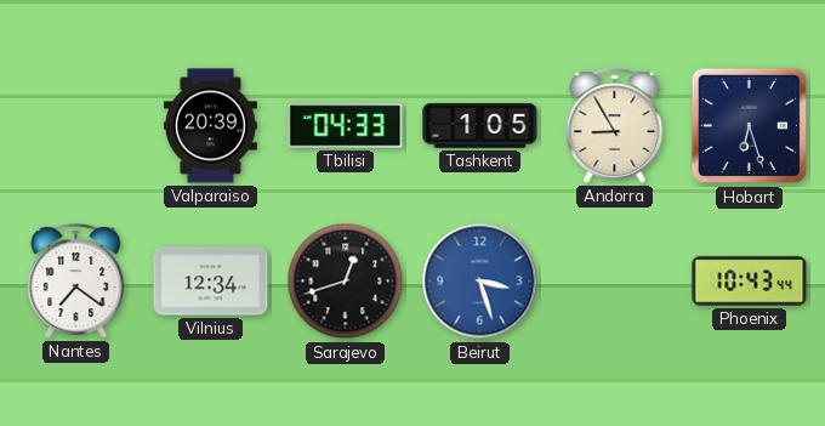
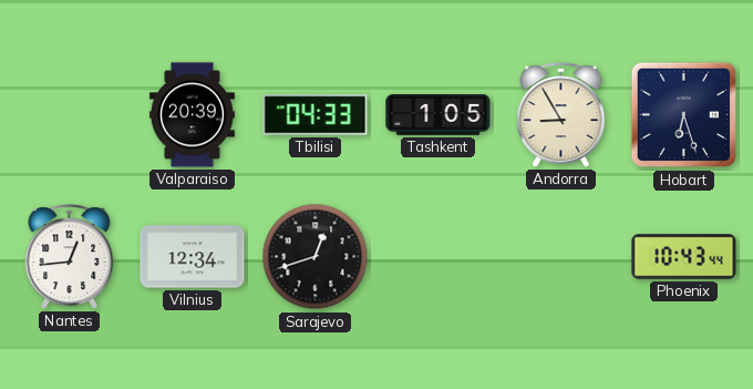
Nantes: 7:21 -> 12:44 (70, 257)
Beirut: 3:27 -> none (480, 282)
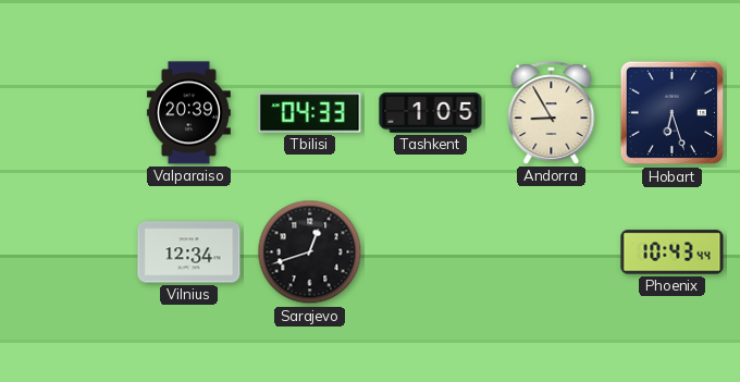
Nantes: 12:44 -> none (70, 257)
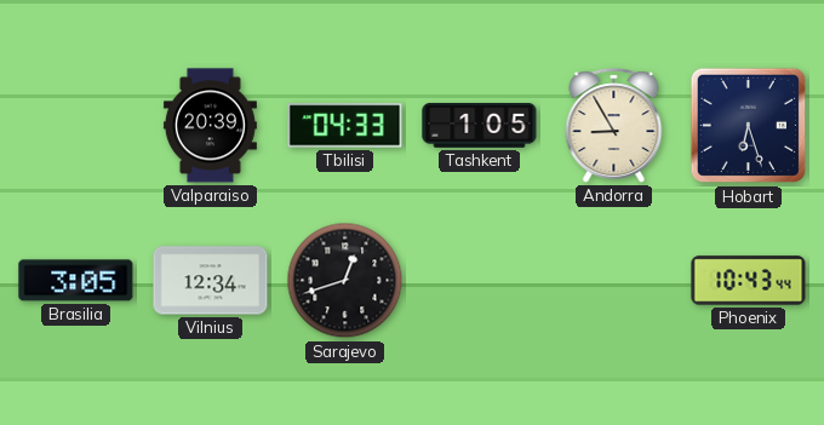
Brasilia: none -> 3:05 (76, 281)
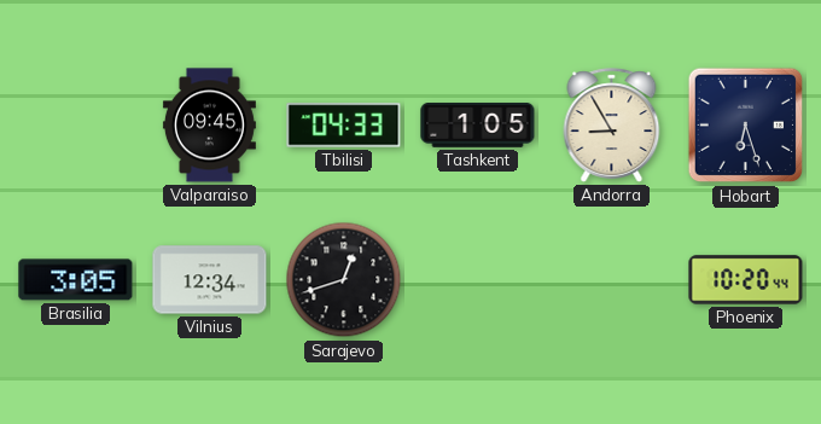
Valparaiso: 20:39 -> 09:45 (209, 126)
Phoenix: 10:43 -> 10:20 (746, 280)
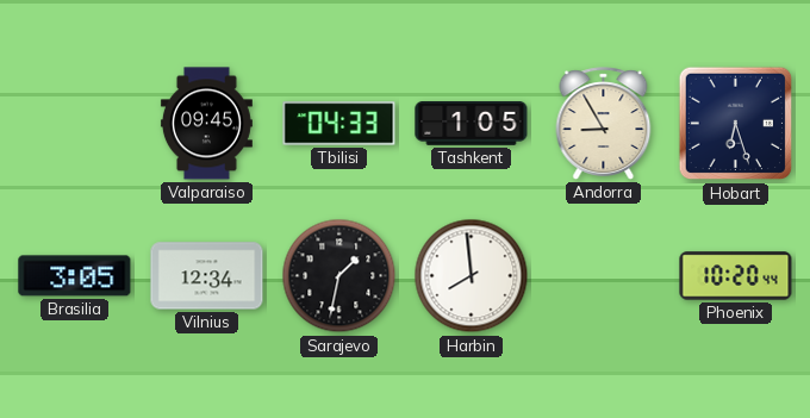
Sarajevo: 12:42 -> 1:32 (339, 276)
Harbin: none -> 7:59 (472, 276)
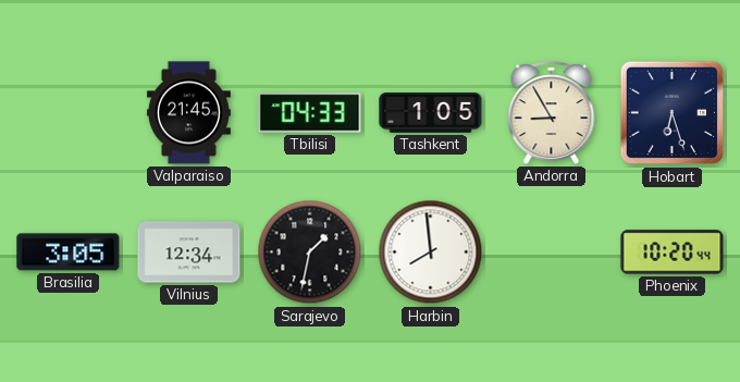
Valparaiso: 09:45 -> 21:45 (188, 113)
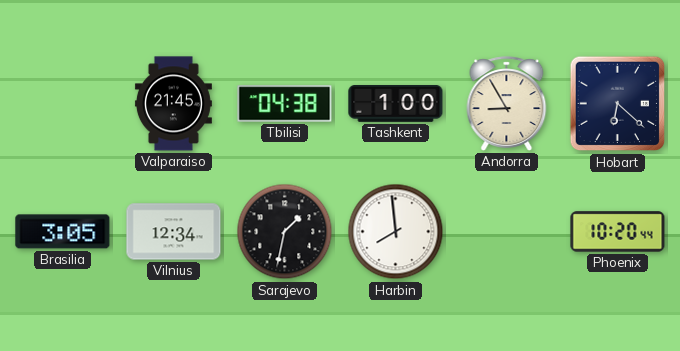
Tbilisi: 04:33 -> 04:38 (285, 104)
Tashkent: 1:05 -> 1:00 (396, 104)
Hobart: 6:27 -> 6:22 (618, 104)
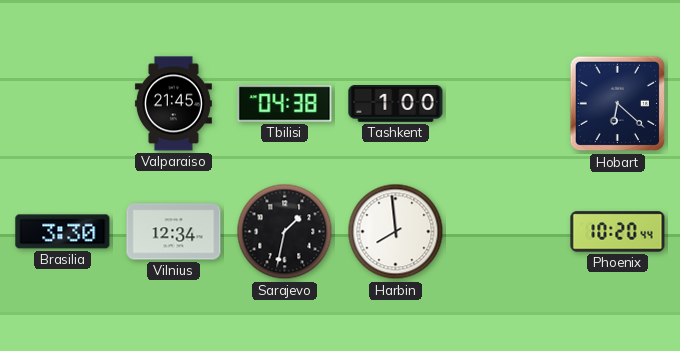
Andorra: 8:55 -> none (507, 104)
Brasilia: 3:05 -> 3:30 (63, 232)
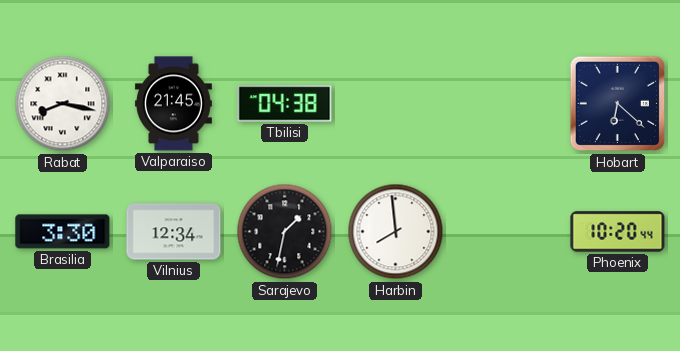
Rabat: none -> 8:17 (63, 104)
Tashkent: 1:00 -> none (396, 104)
